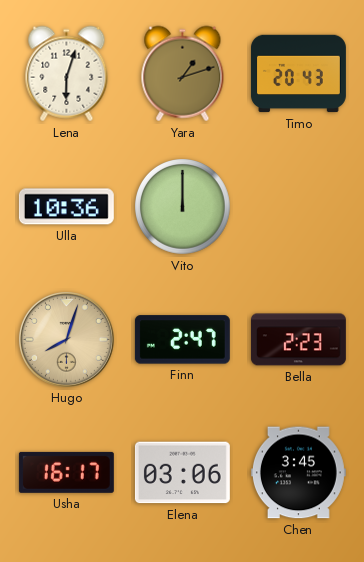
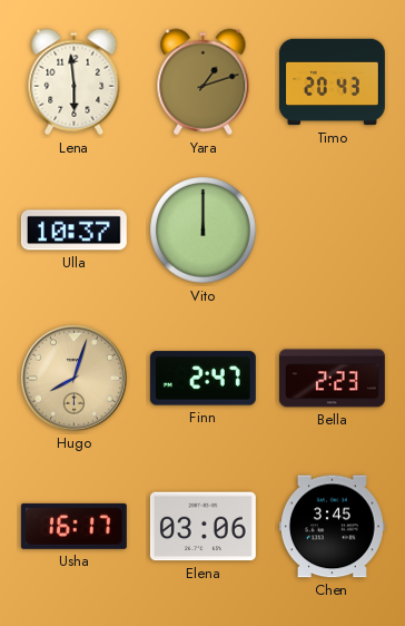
Lena: 6:03 -> 5:59 (75, 82)
Ulla: 10:36 -> 10:37 (73, 231)
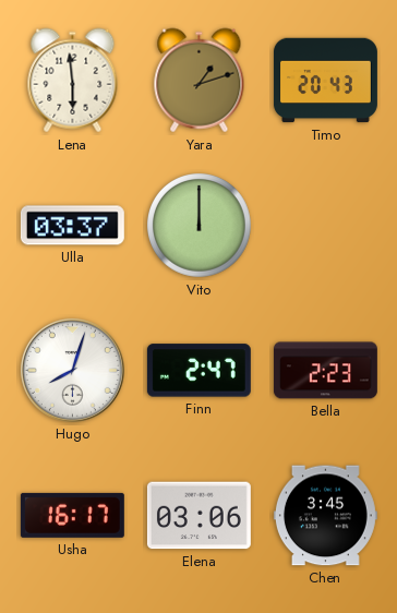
Ulla: 10:37 -> 03:37 (72, 226)
Hugo dial: champagne -> white (72, 370)
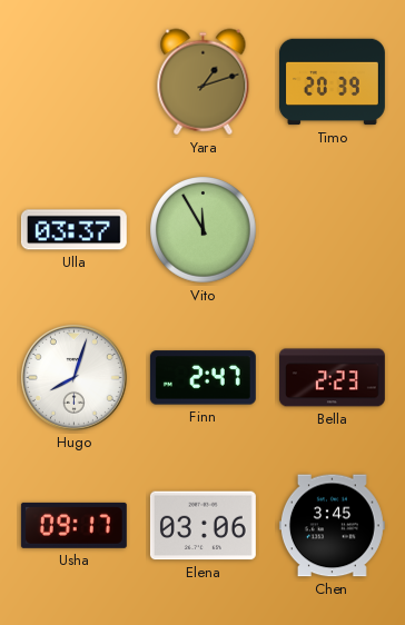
Lena: 5:59 -> none (73, 81)
Timo: 20:43 -> 20:39 (332, 82)
Vito: 12:00 -> 11:55 (204, 230)
Usha: 16:17 -> 09:17 (73, 525)
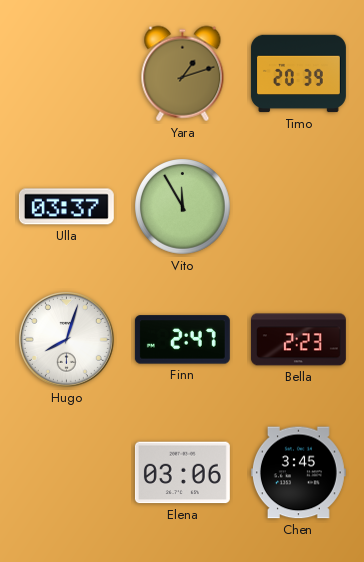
Usha: 09:17 -> none (73, 525)
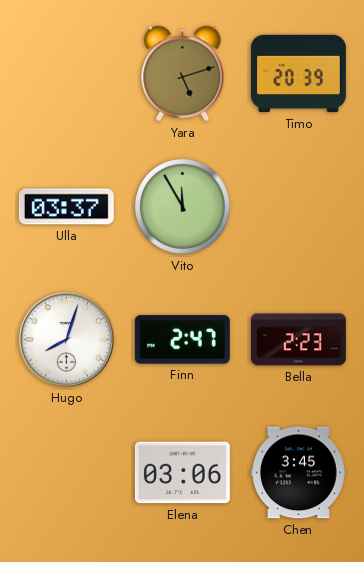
Yara: 1:12 -> 5:12 (183, 74)
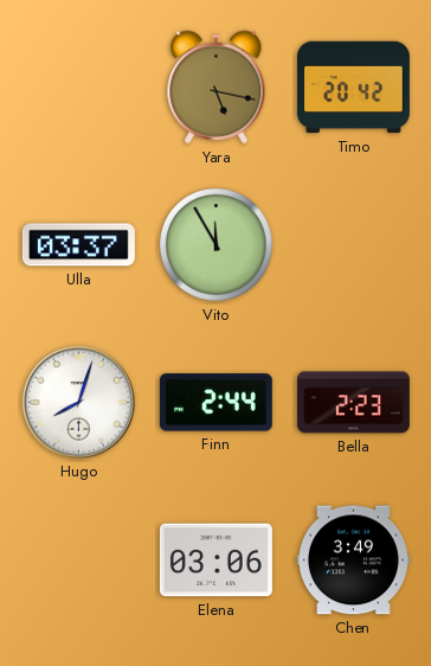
Yara: 5:12 -> 5:17 (217, 88)
Timo: 20:39 -> 20:42 (353, 88)
Finn: 2:47 -> 2:44 (215, 403)
Chen: 3:45 -> 3:49 (353, 561)
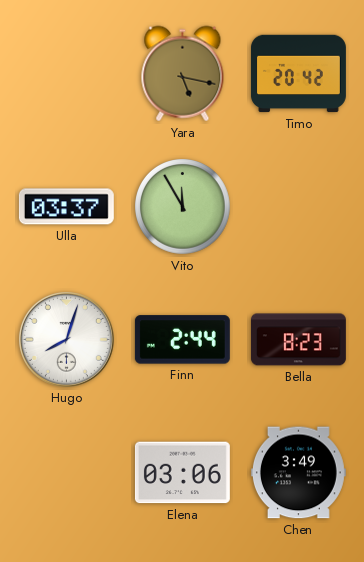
Bella: 2:23 -> 8:23 (298, 340)
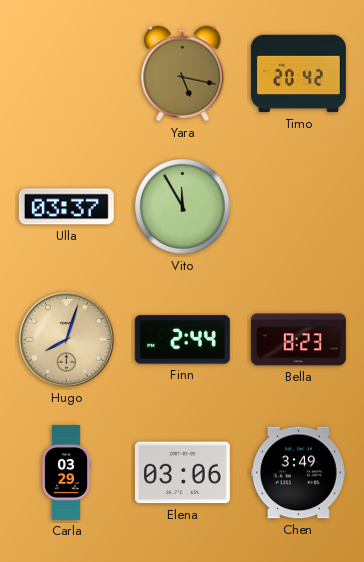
Hugo dial: white -> champagne (66, 339)
Carla: none -> 03:29 (67, 472)
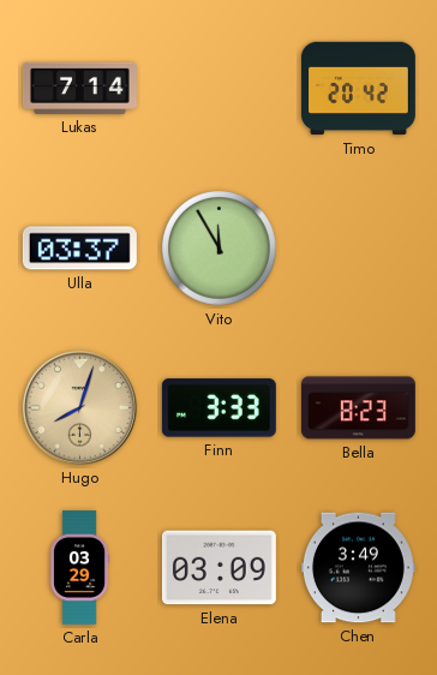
Lukas: none -> 7:14 (79, 88)
Yara: 5:17 -> none (183, 74)
Finn: 2:44 -> 3:33 (218, 408)
Elena: 03:06 -> 03:09 (218, 568)
